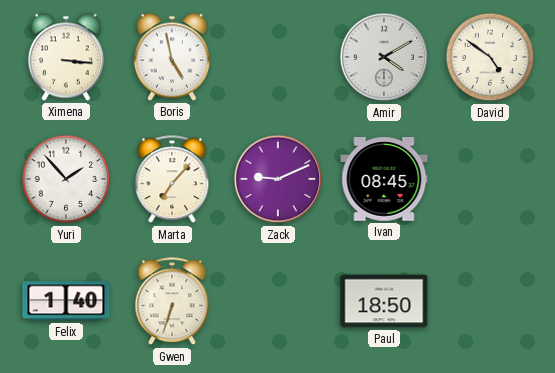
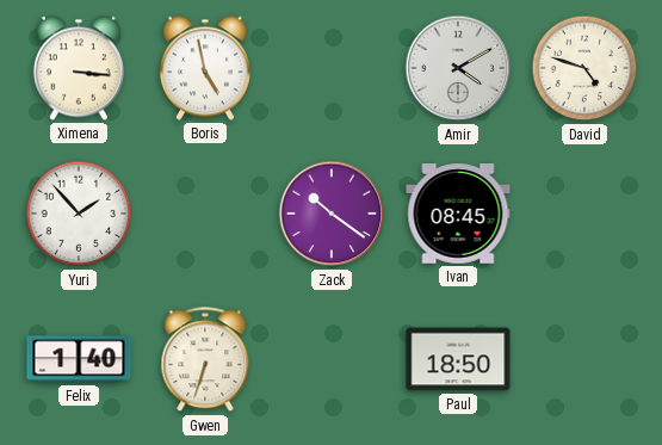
David: 4:51 -> 4:48 (584, 68)
Marta: 7:07 -> none (172, 180)
Zack: 9:11 -> 10:21 (332, 214)
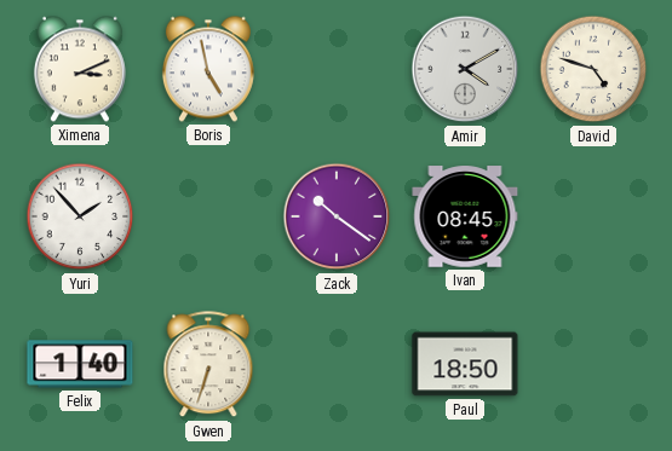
Ximena: 3:16 -> 3:11 (80, 69)
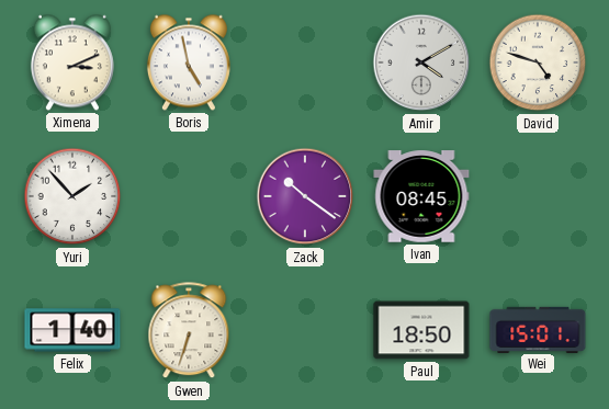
Wei: none -> 15:01 (538, 329)
